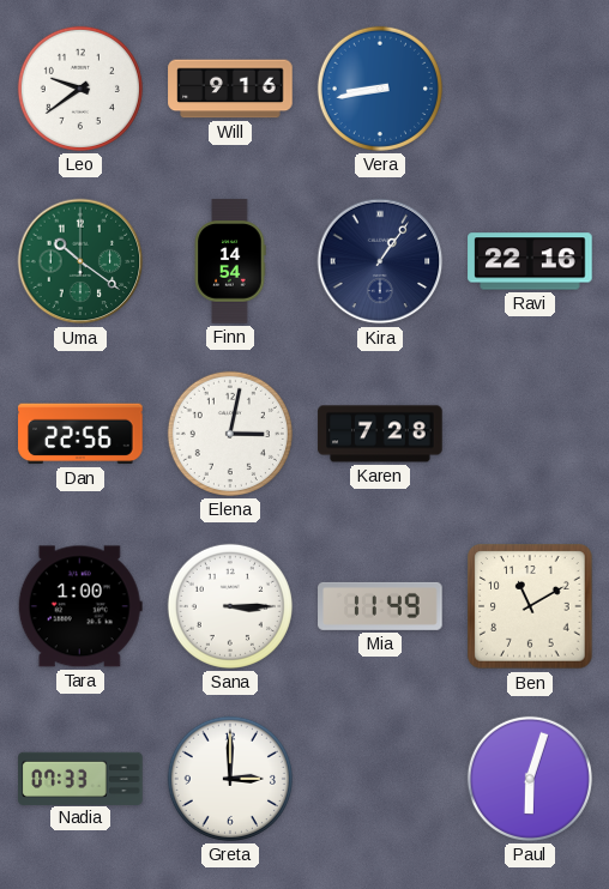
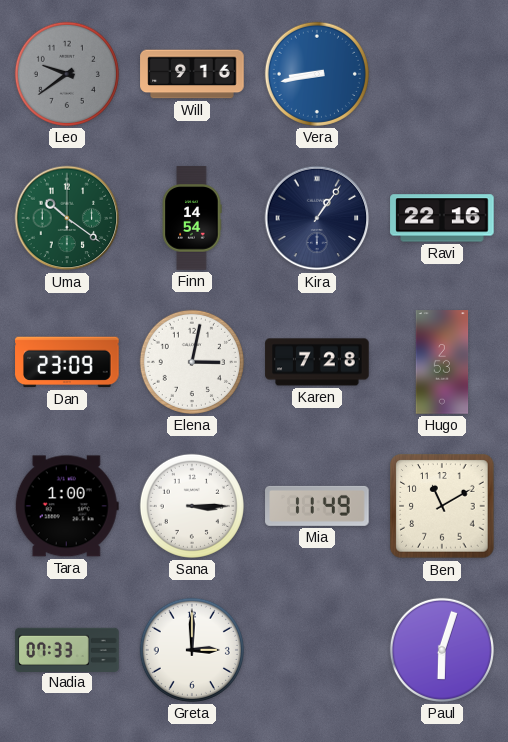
Leo dial: white -> grey (67, 74)
Dan: 22:56 -> 23:09 (67, 362)
Hugo: none -> 2:53 (442, 362)
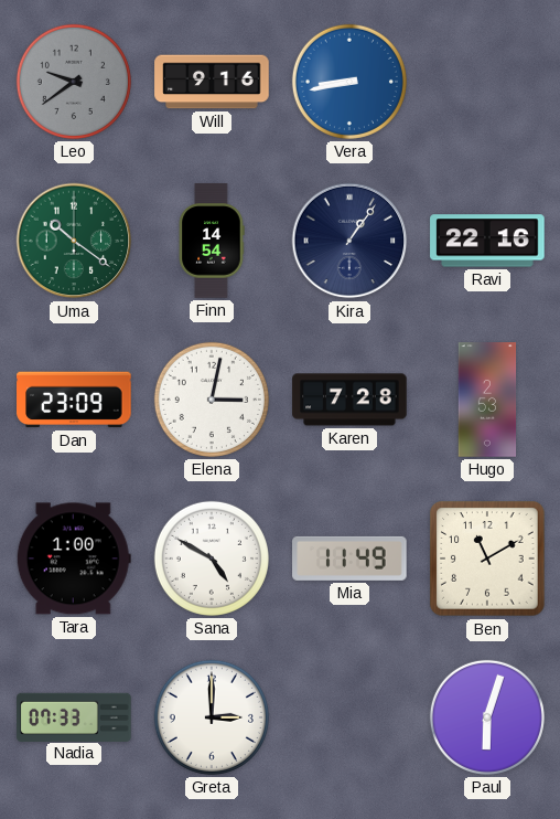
Sana: 3:15 -> 4:50 (212, 559)
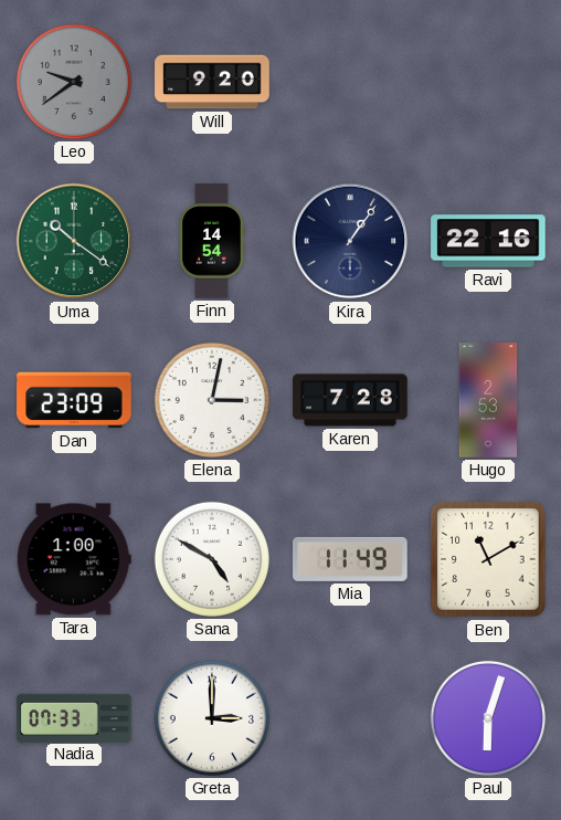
Will: 9:16 -> 9:20 (212, 82)
Vera: 8:43 -> none (349, 82)
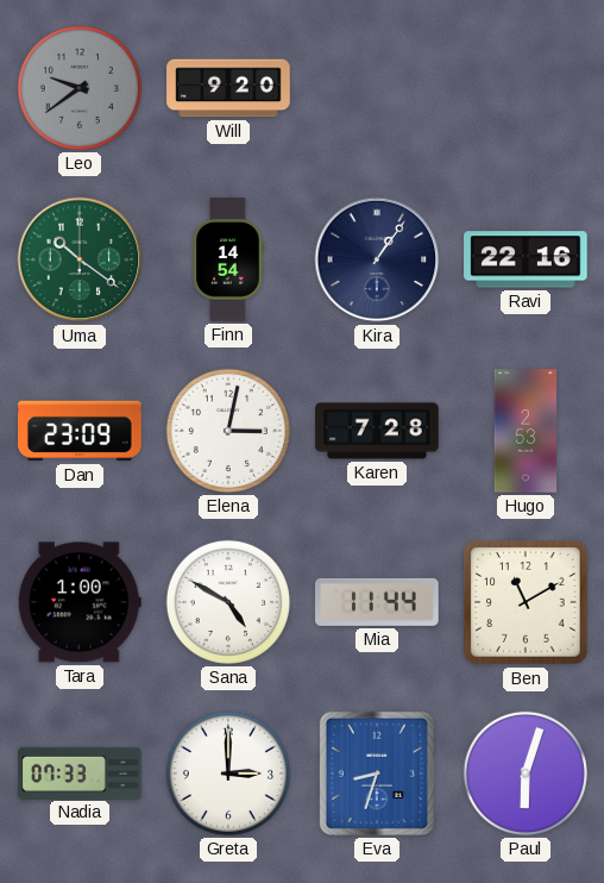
Mia: 11:49 -> 11:44 (377, 602)
Eva: none -> 8:33 (377, 774)
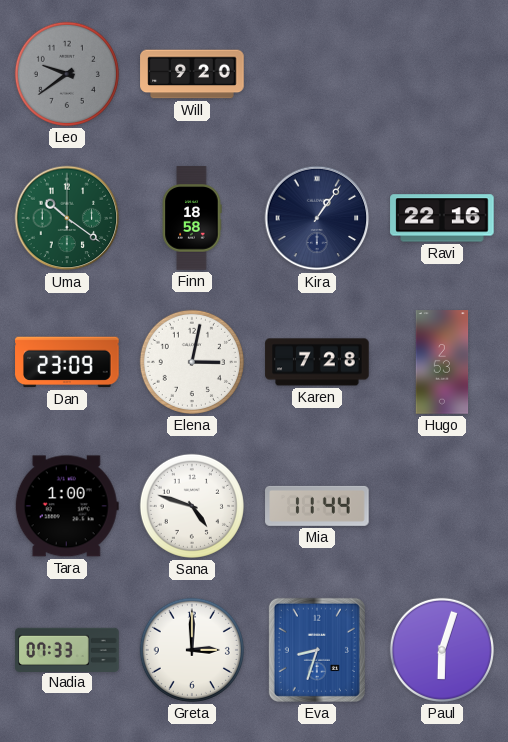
Finn: 14:54 -> 18:58 (192, 218)
Sana: 4:50 -> 4:48 (192, 506)
Ben: 11:10 -> none (526, 602)
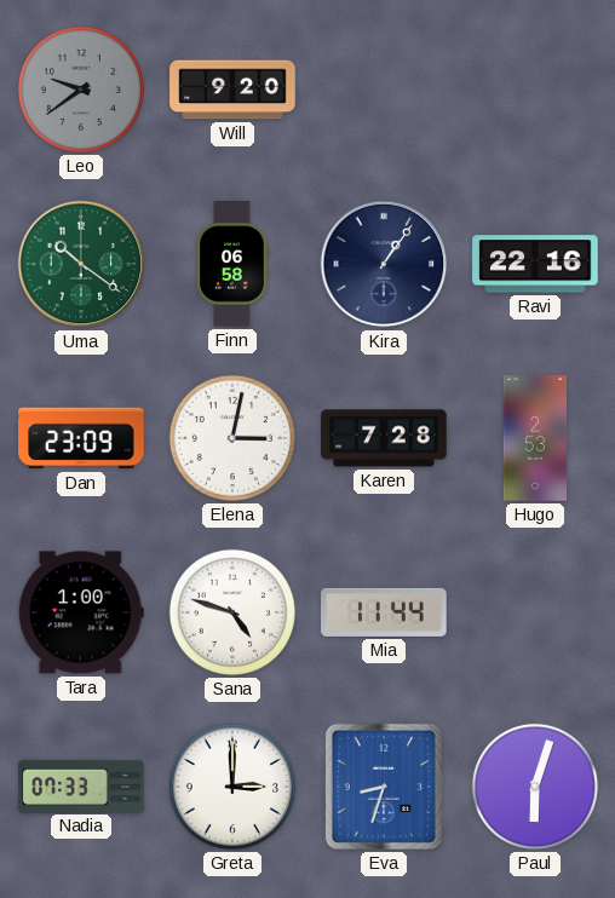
Finn: 18:58 -> 06:58 (232, 264)
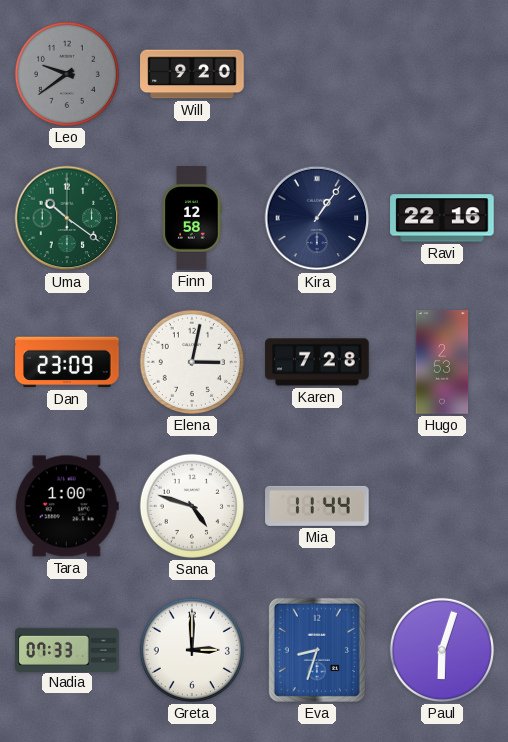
Finn: 06:58 -> 12:58 (192, 218)
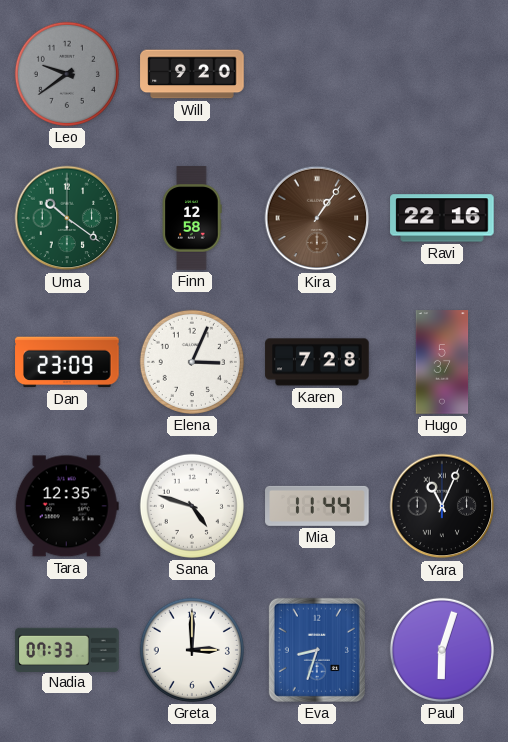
Kira dial: navy -> brown (317, 218)
Elena: 3:02 -> 3:04 (192, 362)
Hugo: 2:53 -> 5:37 (442, 362)
Tara: 1:00 -> 12:35 (67, 506)
Yara: none -> 11:04 (442, 506)
